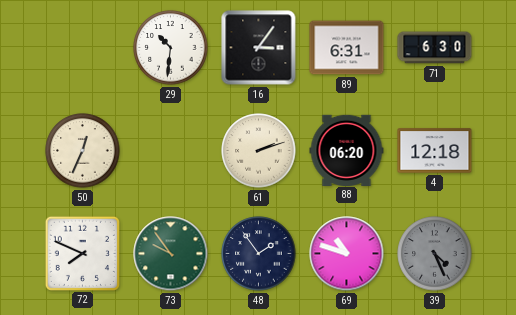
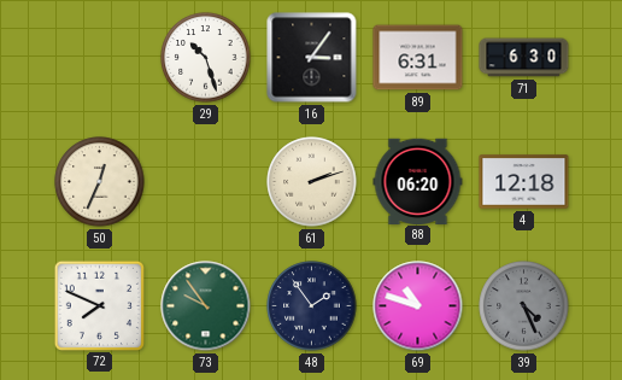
29: 10:31 -> 10:27 (206, 58)
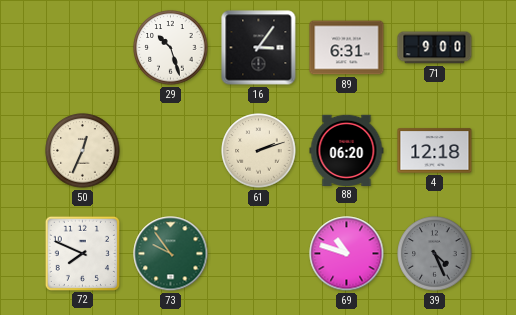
71: 6:30 -> 9:00 (435, 48)
48: 1:54 -> none (312, 306)
